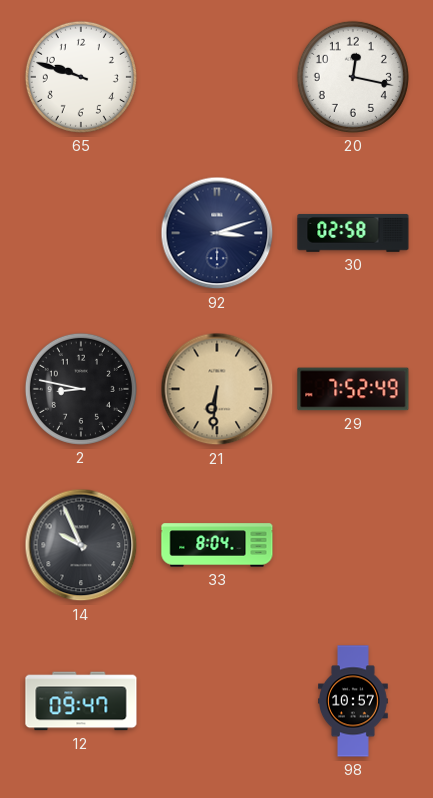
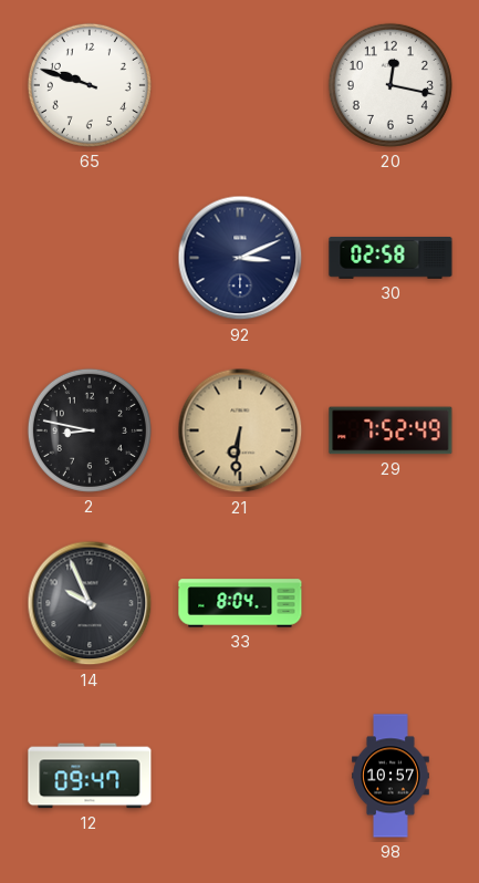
92: 3:12 -> 3:11 (240, 258)
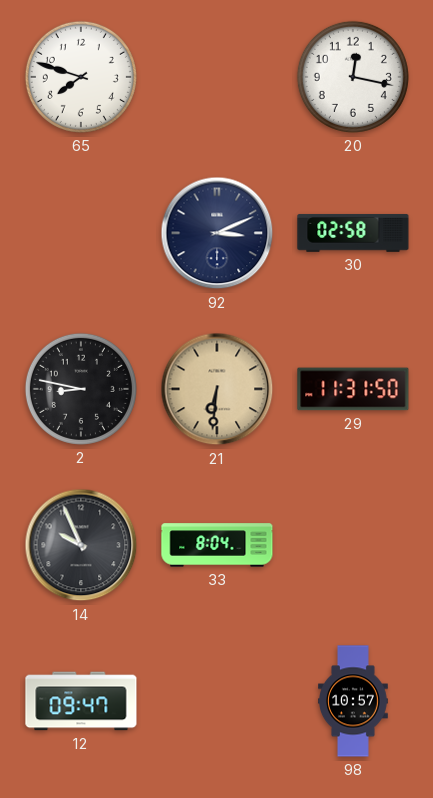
65: 9:48 -> 7:48 (81, 77)
29: 7:52 -> 11:31 (353, 389)
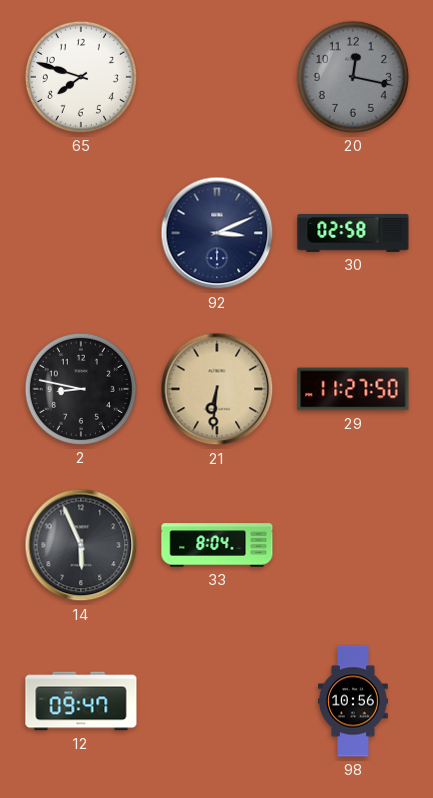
20 dial: white -> grey (353, 77)
29: 11:31 -> 11:27 (353, 389)
14: 9:56 -> 5:56 (81, 545)
98: 10:57 -> 10:56 (354, 701)
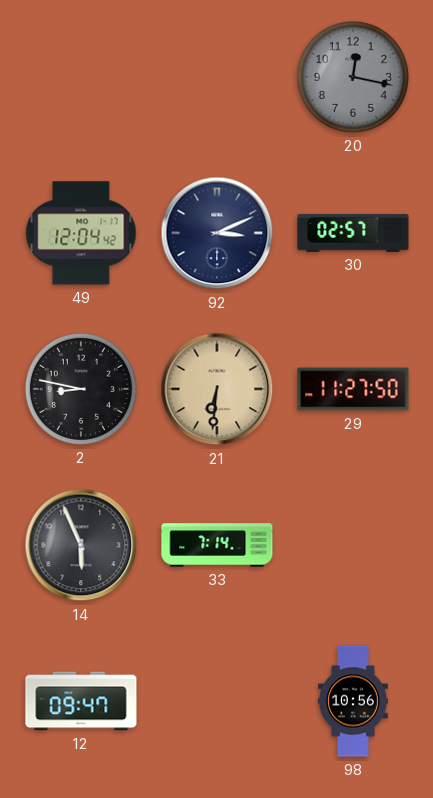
65: 7:48 -> none (81, 77)
49: none -> 12:04 (81, 233)
30: 02:58 -> 02:57 (353, 233)
33: 8:04 -> 7:14 (217, 545)
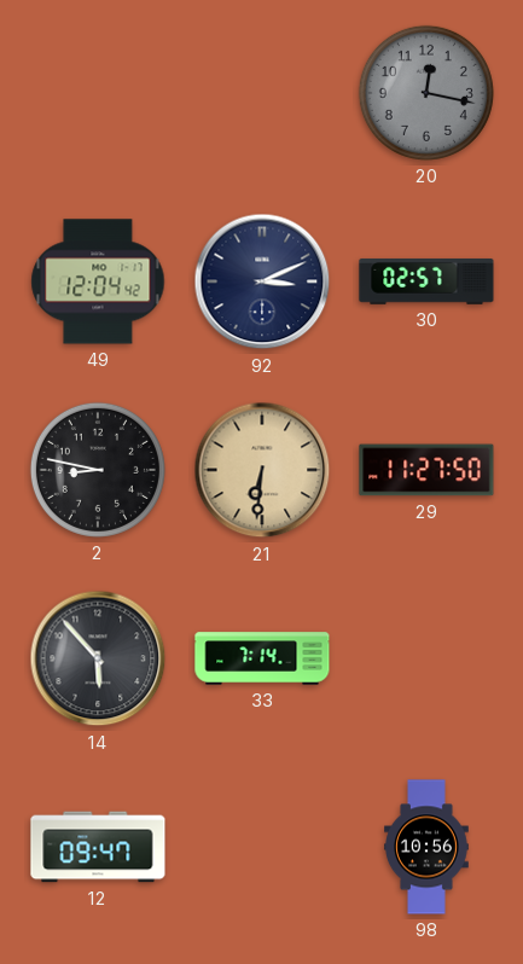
14: 5:56 -> 5:53 (98, 658)
